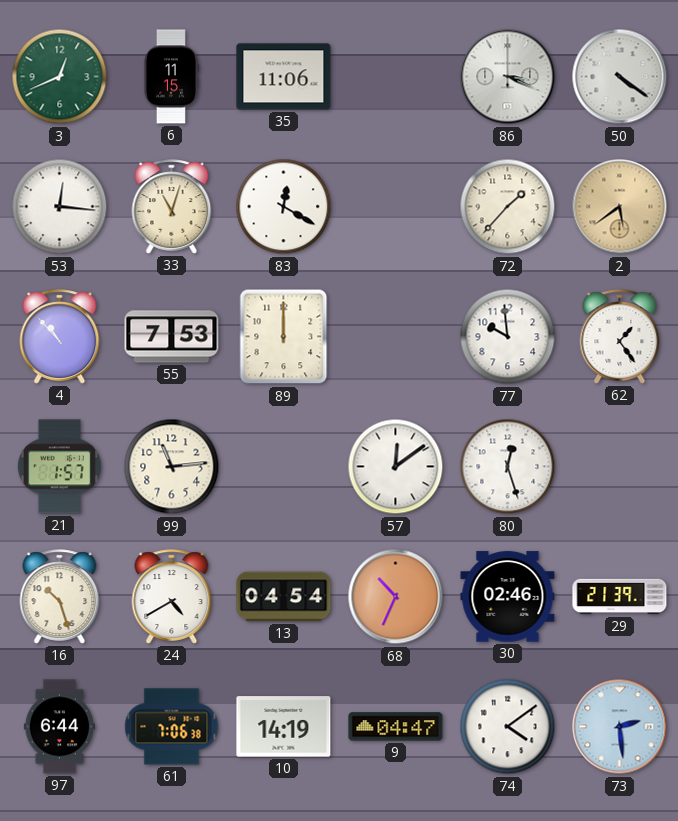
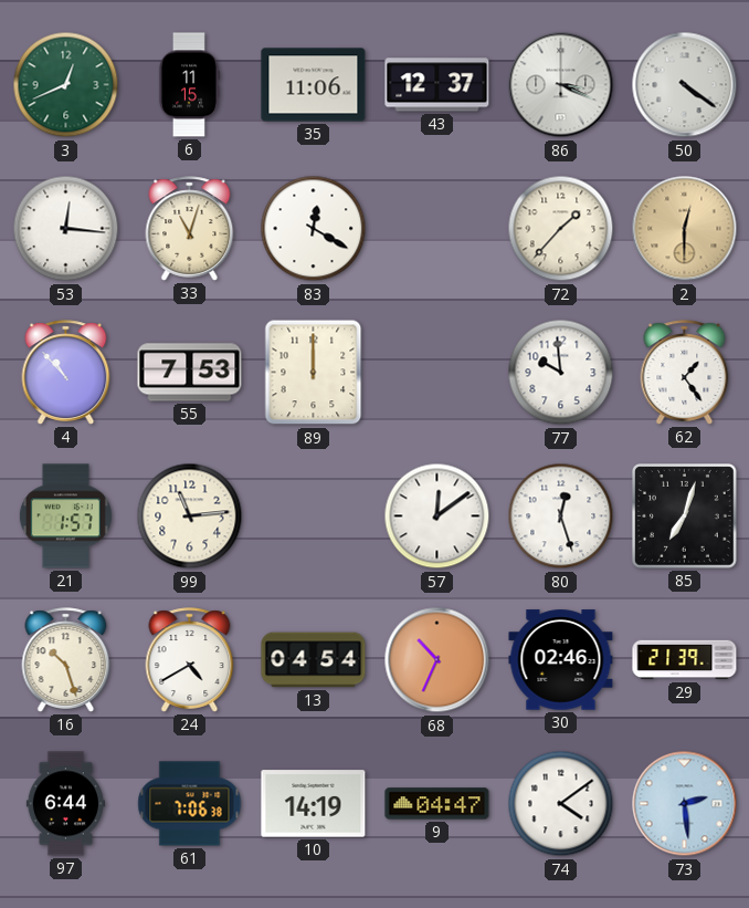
43: none -> 12:37 (437, 85)
2: 5:39 -> 12:30 (685, 229)
85: none -> 7:03 (685, 516)
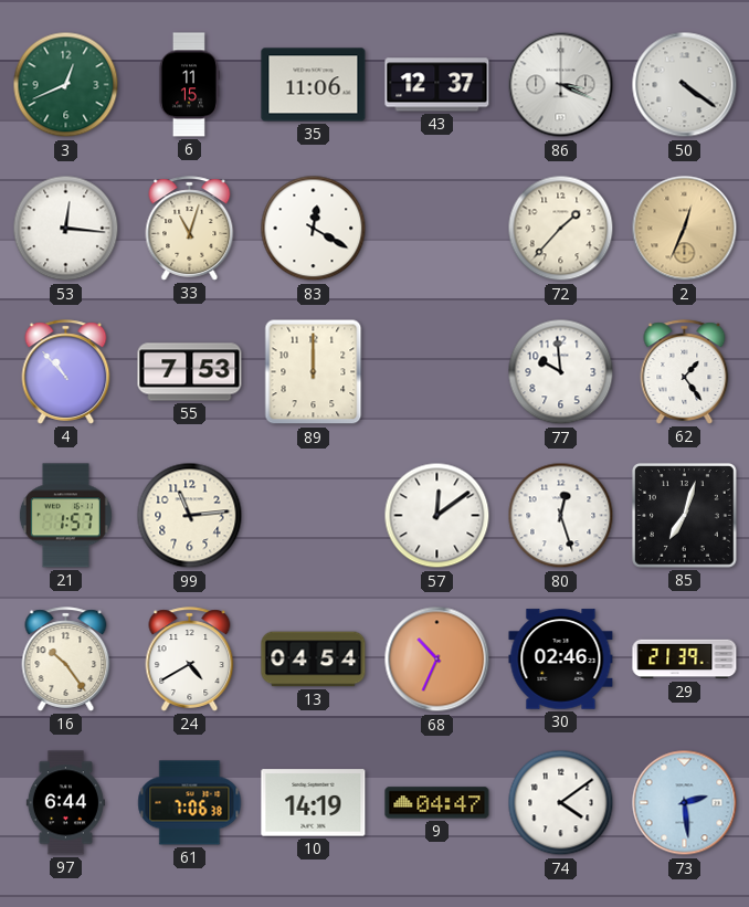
2: 12:30 -> 12:34 (685, 229)
16: 10:27 -> 10:24 (66, 660)
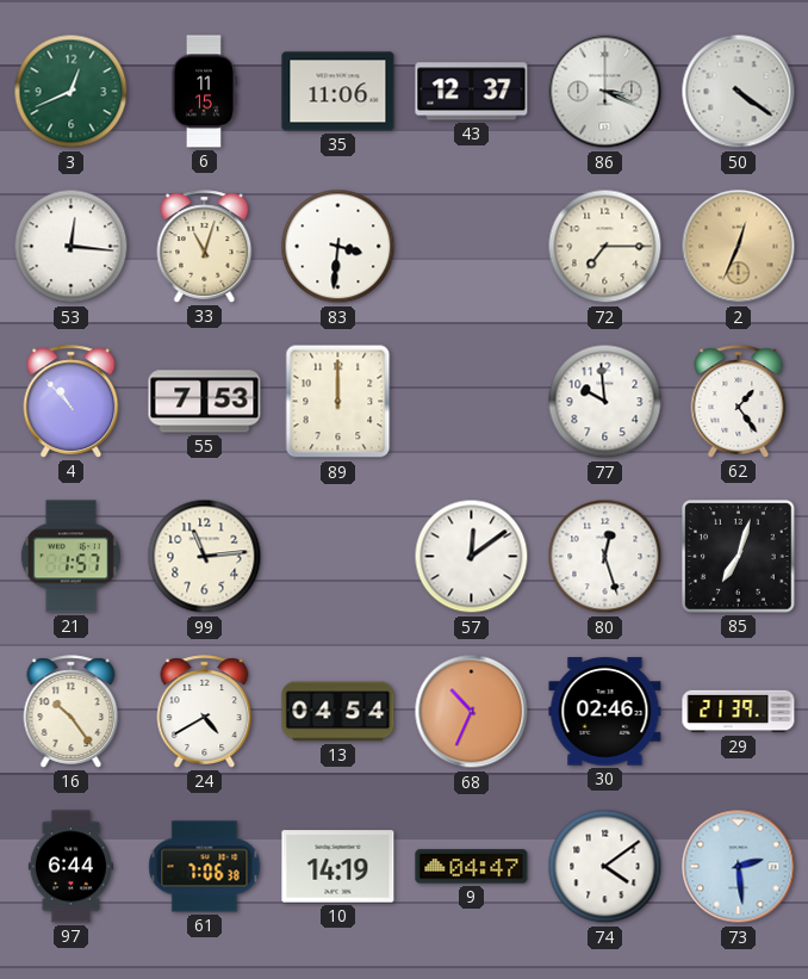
83: 12:20 -> 3:31 (338, 247)
72: 1:37 -> 7:15 (605, 247)
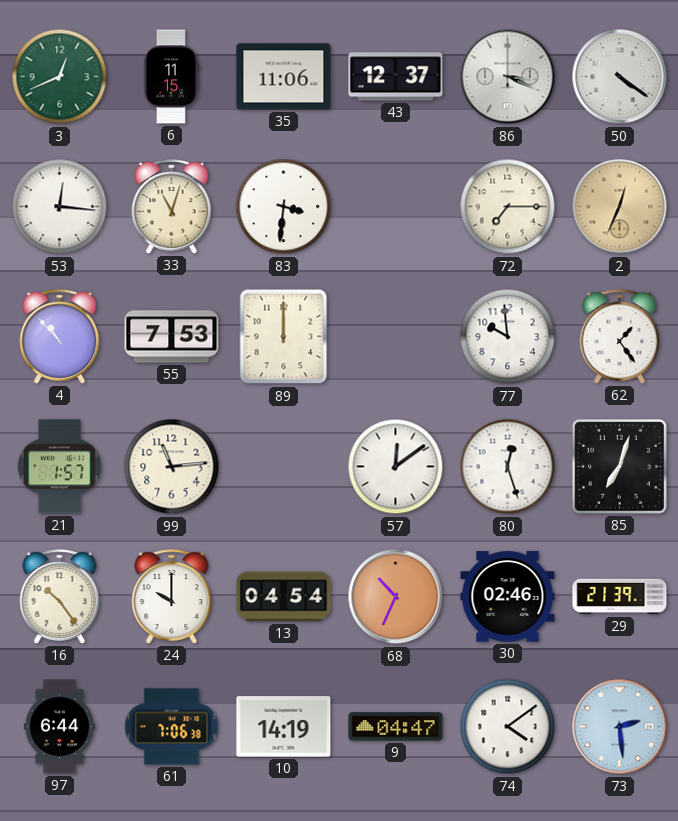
24: 4:40 -> 10:00 (172, 597)
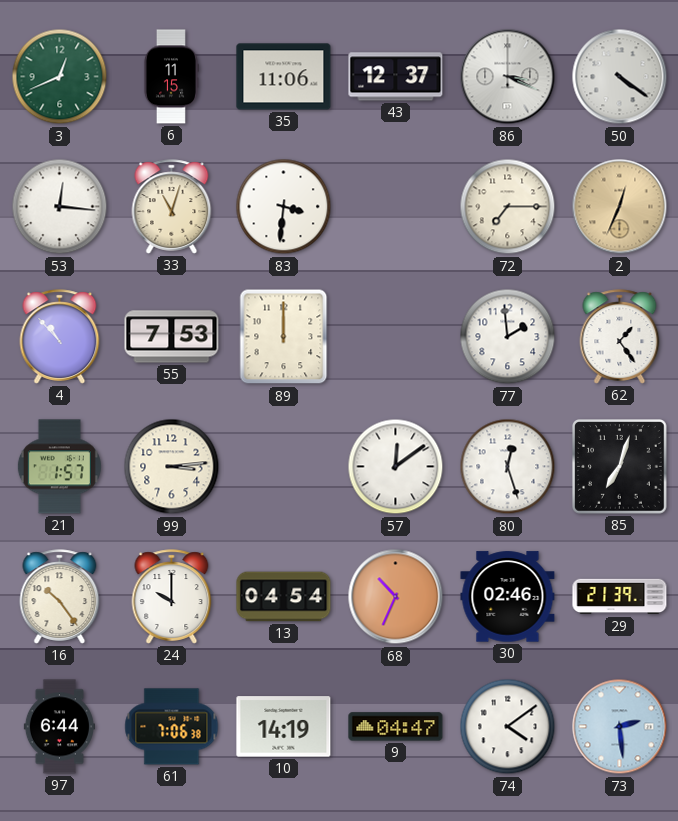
77: 9:59 -> 1:59 (508, 337)
99: 11:14 -> 3:14 (172, 467)
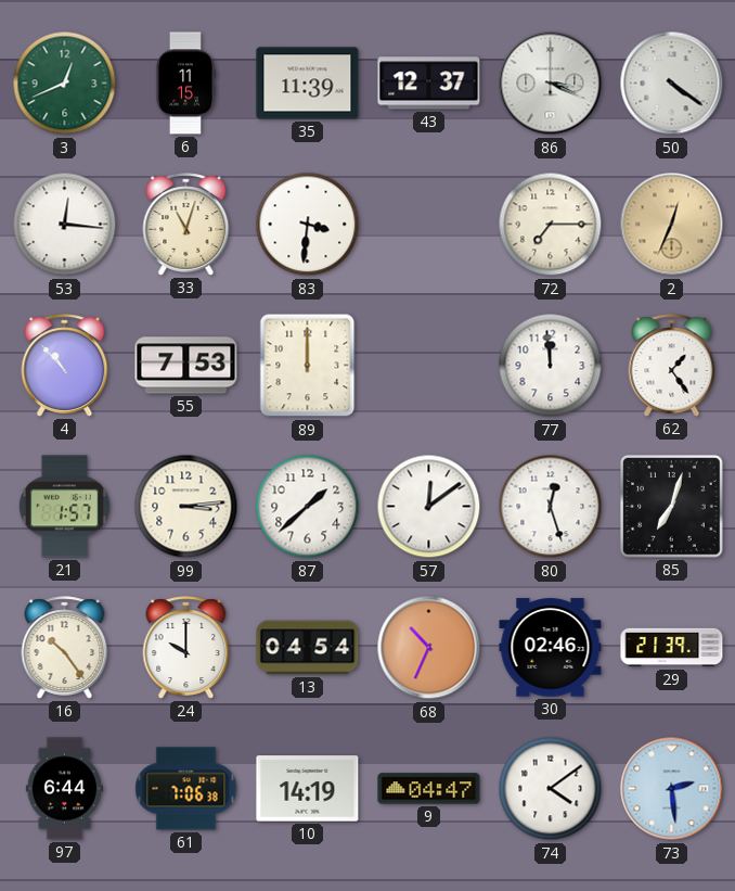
35: 11:06 -> 11:39 (308, 84)
77: 1:59 -> 11:59 (551, 366)
87: none -> 1:38 (308, 507)
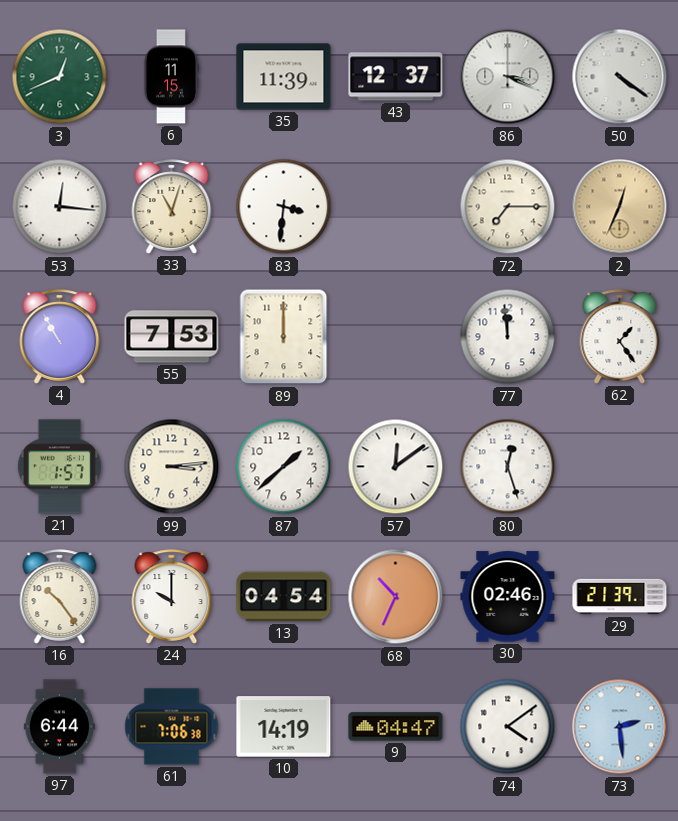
4: 10:53 -> 10:55 (60, 337)
85: 7:03 -> none (672, 507)
